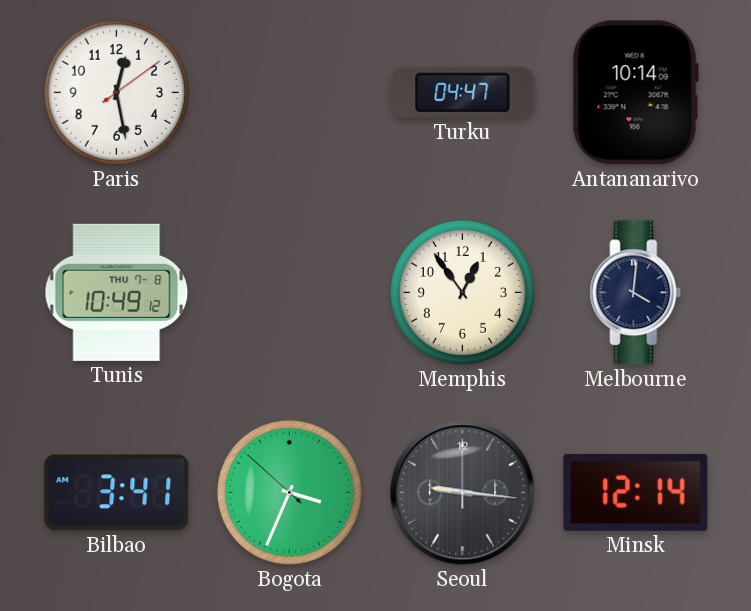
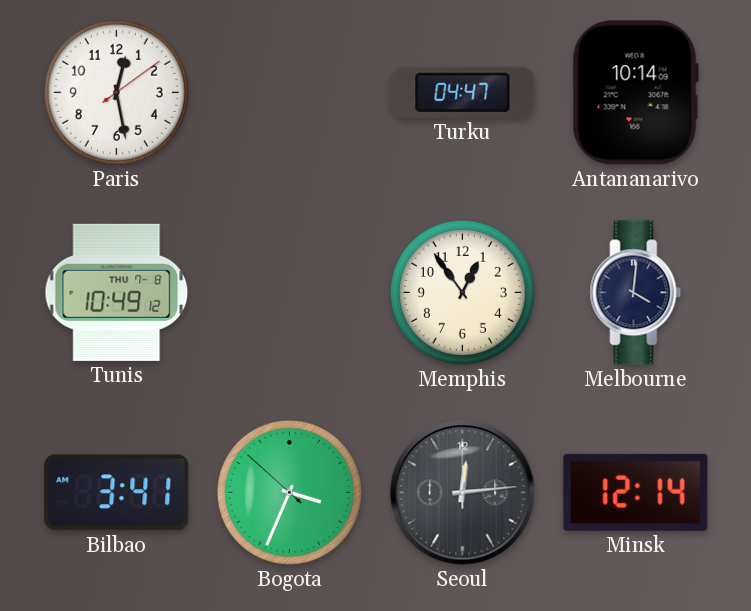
Seoul: 9:16 -> 12:14 (463, 493)
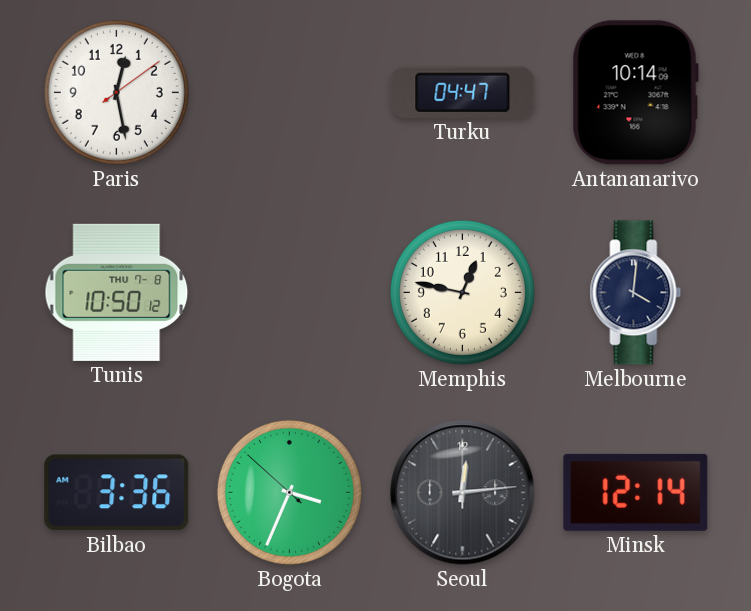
Tunis: 10:49 -> 10:50 (117, 292)
Memphis: 12:54 -> 12:47 (462, 292)
Bilbao: 3:41 -> 3:36 (117, 493)
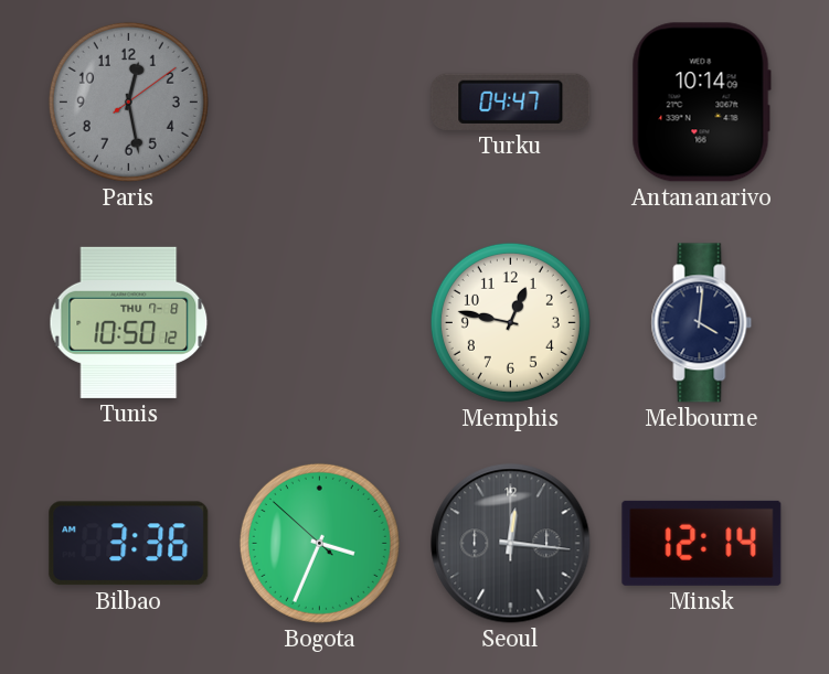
Paris dial: white -> grey (128, 101)
Seoul: 12:14 -> 12:16 (511, 544)
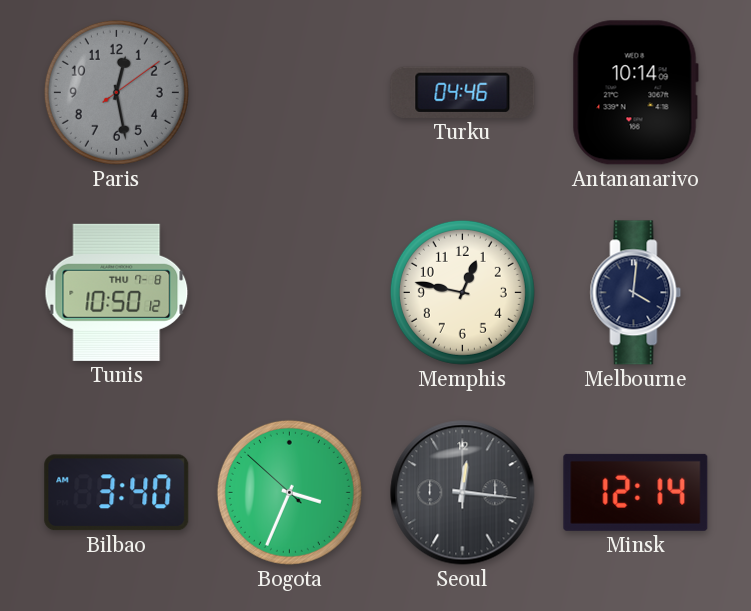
Turku: 04:47 -> 04:46 (463, 92)
Bilbao: 3:36 -> 3:40 (117, 493)
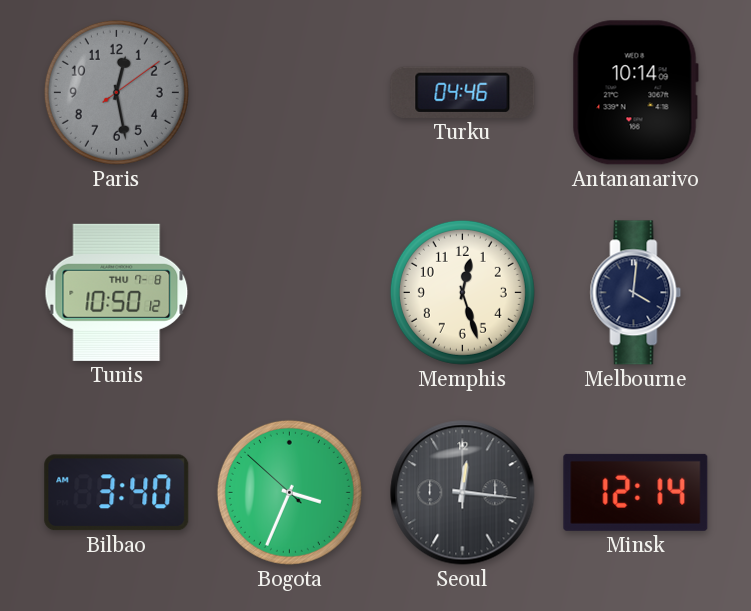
Memphis: 12:47 -> 12:27 (462, 292)
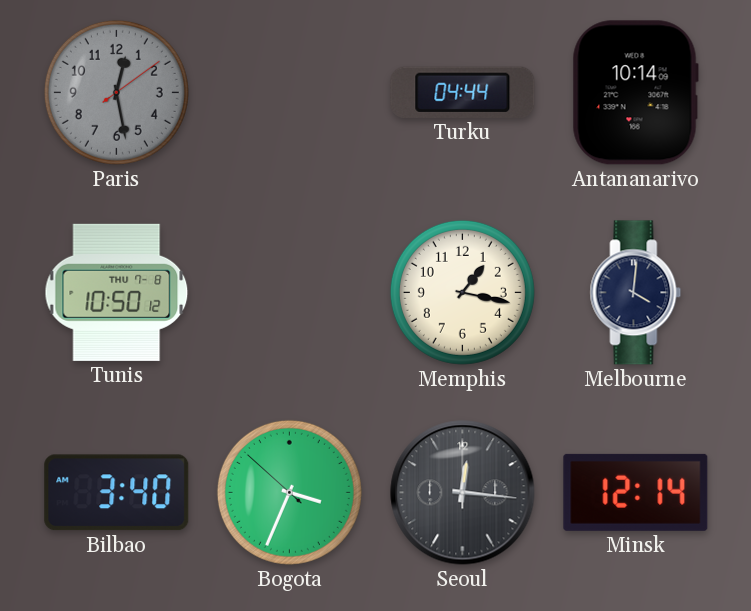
Turku: 04:46 -> 04:44 (463, 92)
Memphis: 12:27 -> 1:17 (462, 292)
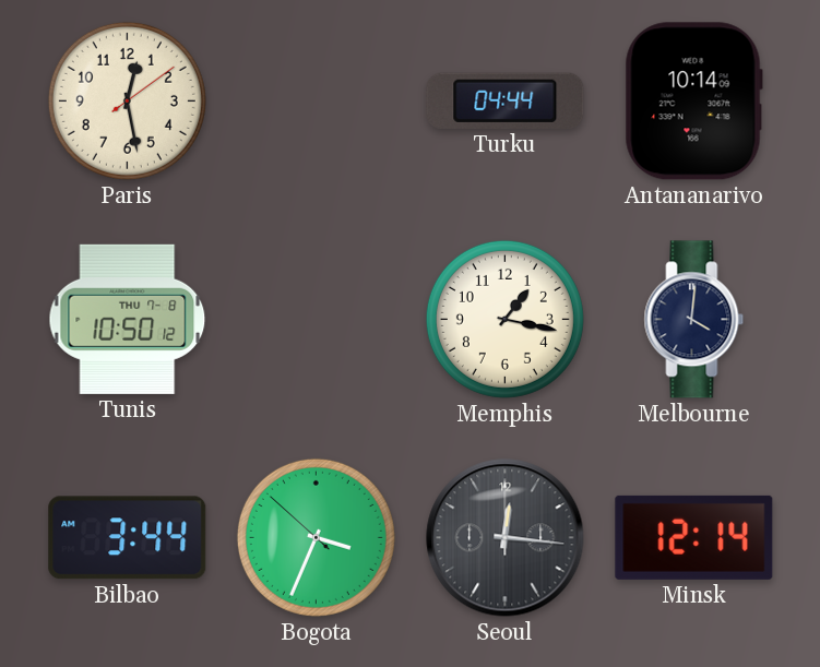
Paris dial: grey -> cream (127, 100)
Bilbao: 3:40 -> 3:44 (128, 538)
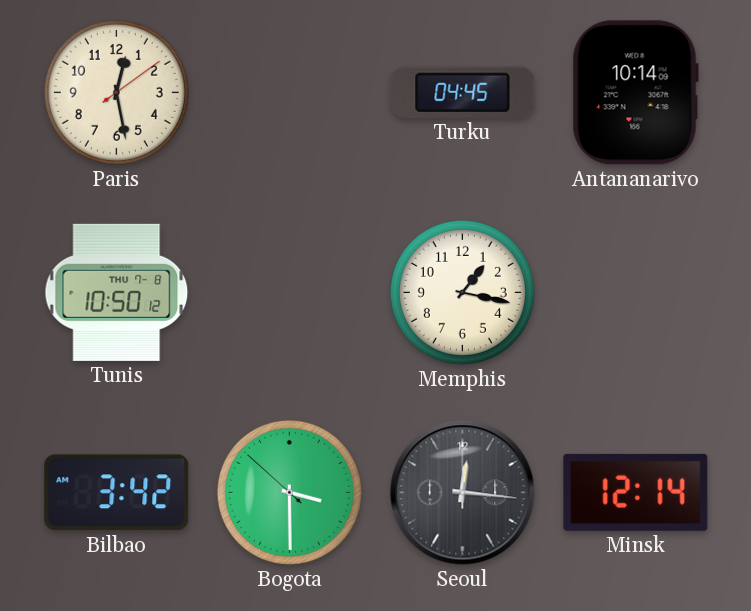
Turku: 04:44 -> 04:45 (463, 92)
Melbourne: 4:01 -> none (694, 320)
Bilbao: 3:44 -> 3:42 (117, 493)
Bogota: 3:33 -> 3:29 (289, 492)
